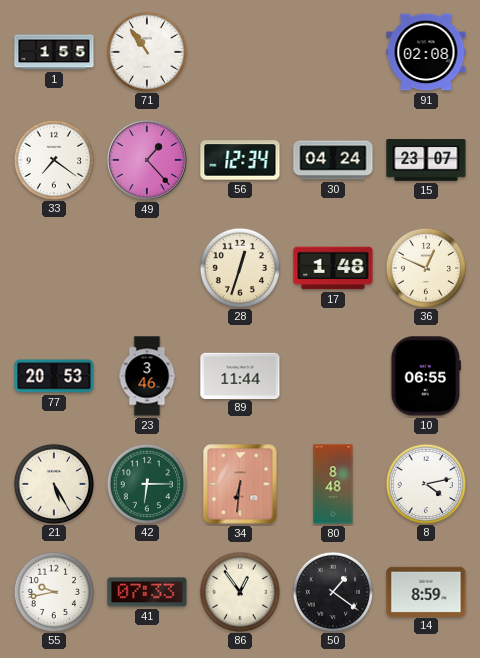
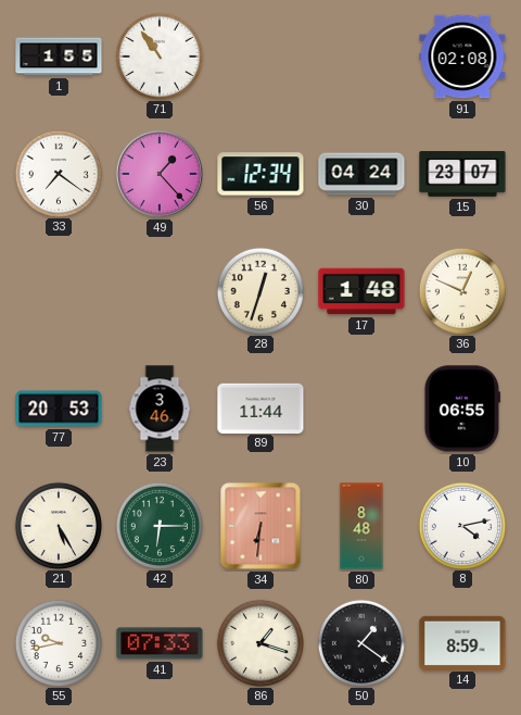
86: 12:54 -> 1:18 (259, 642)
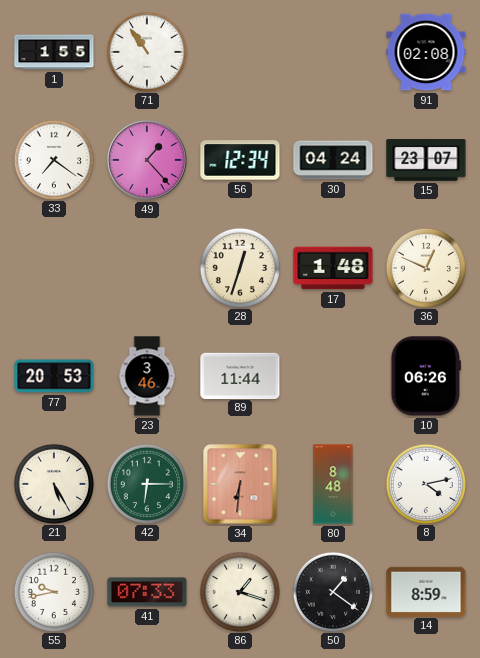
10: 06:55 -> 06:26 (425, 376)
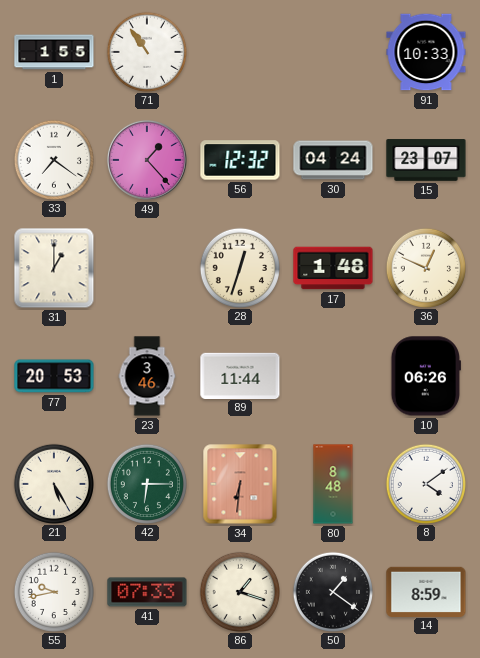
91: 02:08 -> 10:33 (426, 52)
56: 12:34 -> 12:32 (240, 160)
31: none -> 1:00 (54, 268)
8: 4:13 -> 4:09 (425, 483)
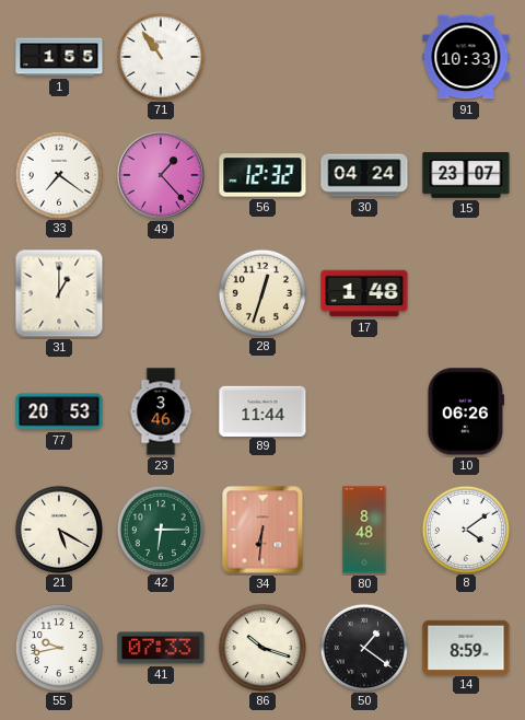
36: 12:49 -> none (425, 267)
21: 5:25 -> 5:20 (58, 529)
86: 1:18 -> 10:18 (261, 647)
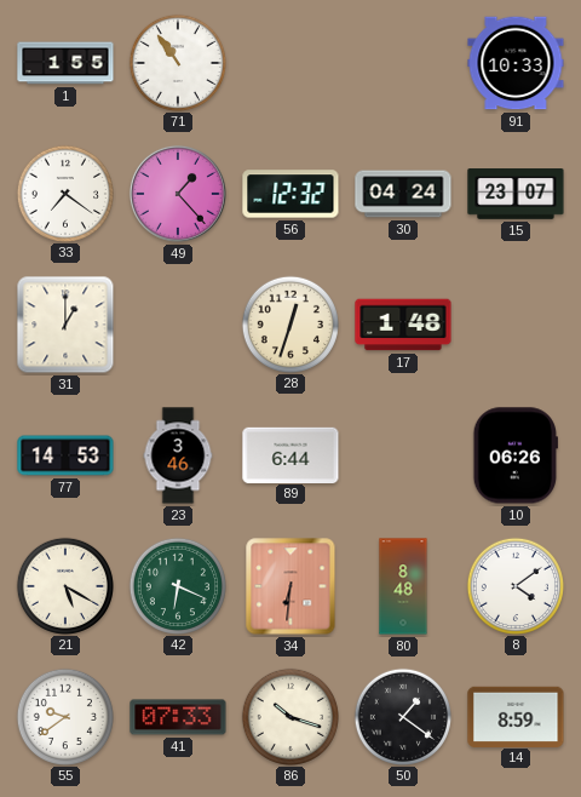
77: 20:53 -> 14:53 (65, 455)
89: 11:44 -> 6:44 (290, 454)
42: 6:15 -> 6:19 (177, 585)
55: 9:43 -> 9:39 (64, 716)
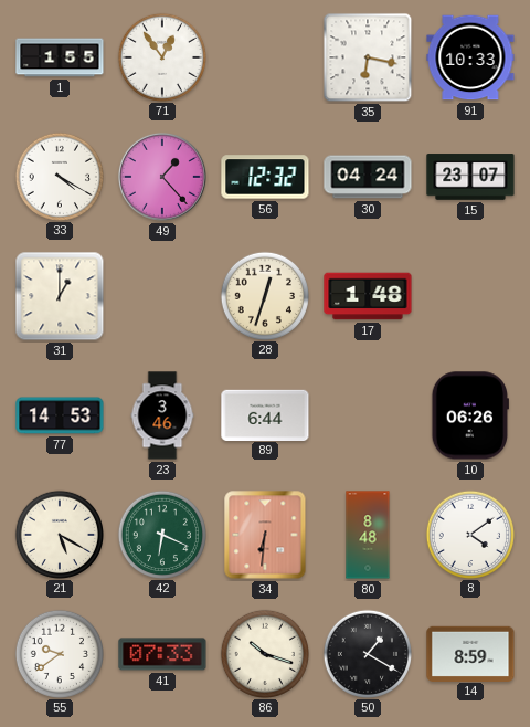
71: 10:54 -> 12:54 (161, 56)
35: none -> 6:17 (368, 57)
33: 7:21 -> 4:20 (59, 176)
50: 1:21 -> 1:20 (367, 653)
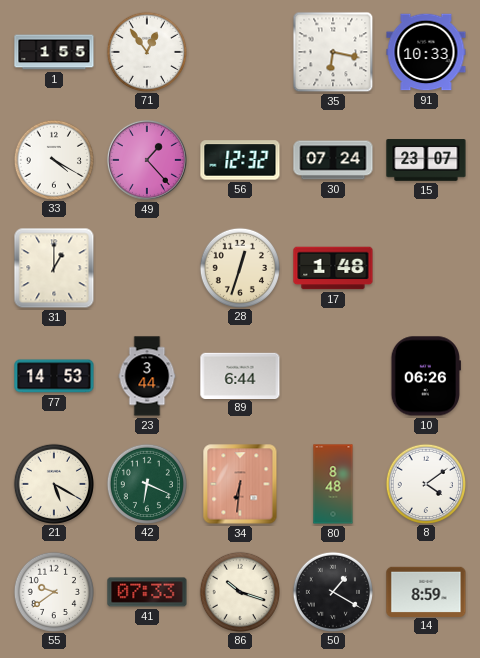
30: 04:24 -> 07:24 (333, 160)
23: 3:46 -> 3:44 (147, 376)
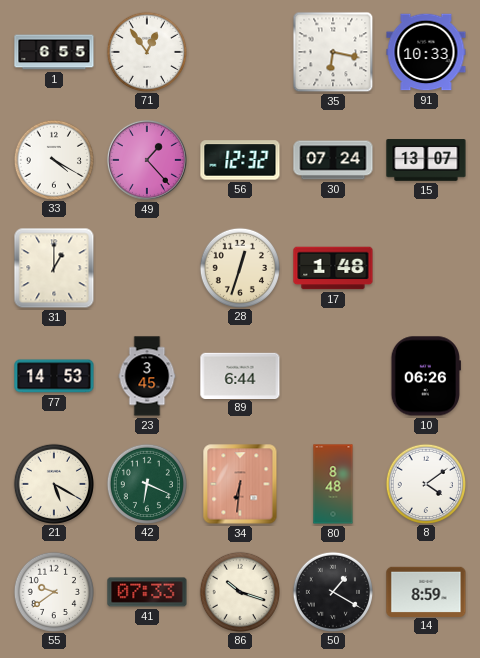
1: 1:55 -> 6:55 (54, 52)
15: 23:07 -> 13:07 (426, 160)
23: 3:44 -> 3:45 (147, 376)
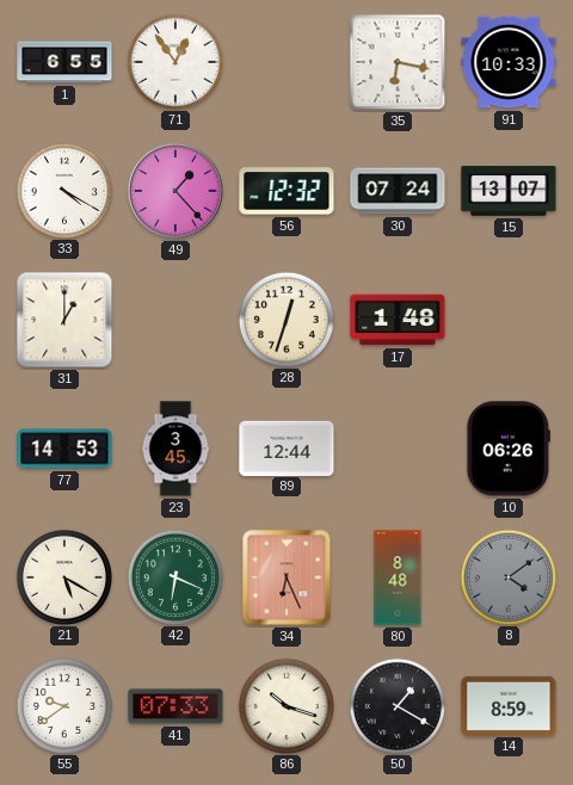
89: 6:44 -> 12:44 (286, 447)
34: 6:31 -> 6:26 (286, 577)
8 dial: white -> grey (507, 576)
